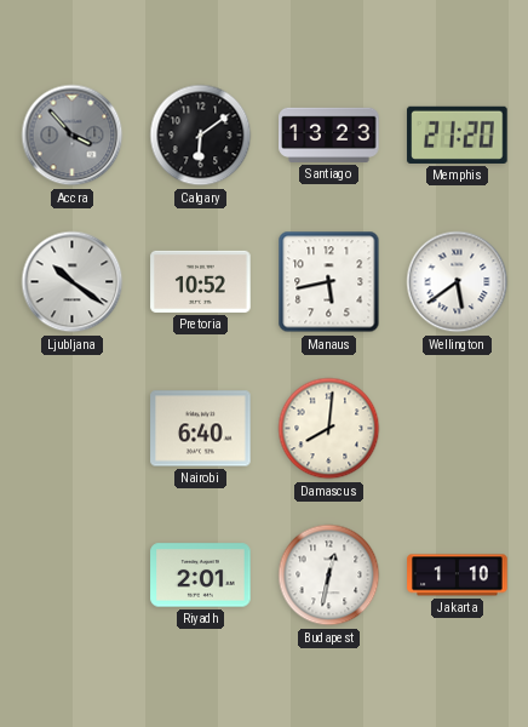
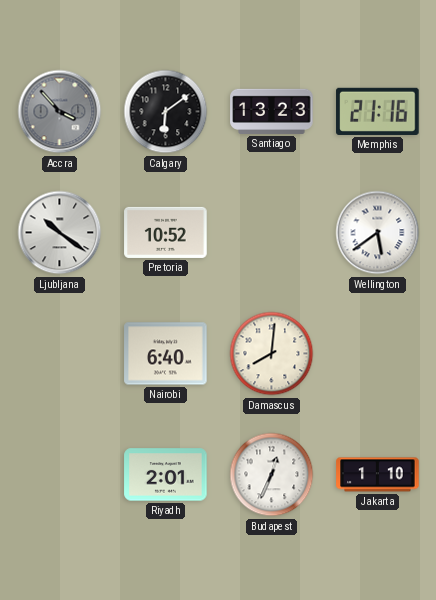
Memphis: 21:20 -> 21:16 (378, 111)
Manaus: 5:43 -> none (329, 282)
Budapest: 12:32 -> 12:34 (272, 475)
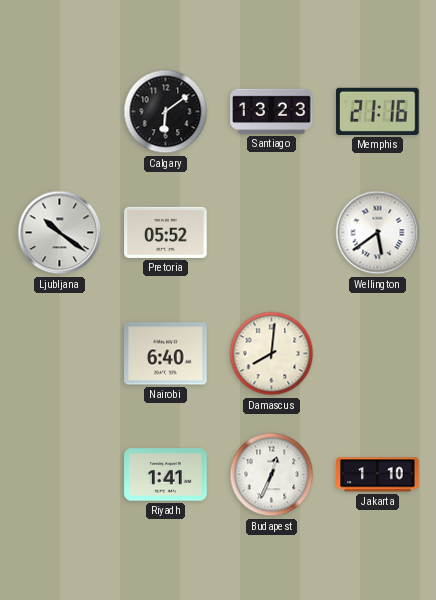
Accra: 3:53 -> none (60, 112)
Pretoria: 10:52 -> 05:52 (166, 232)
Riyadh: 2:01 -> 1:41 (166, 475)
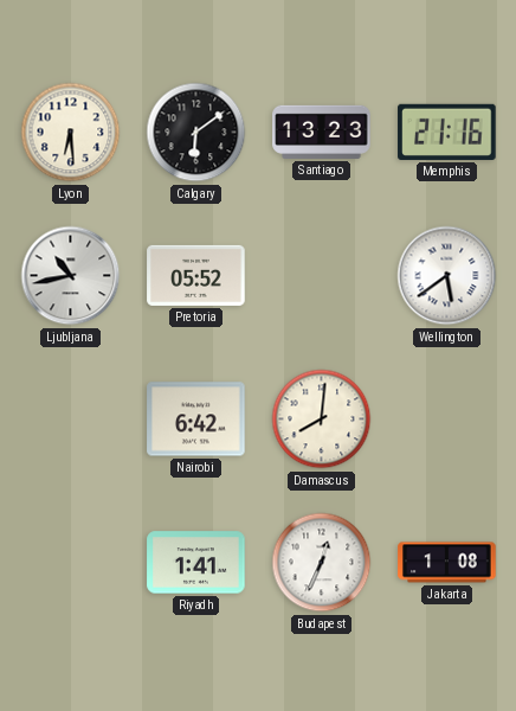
Lyon: none -> 6:29 (71, 133)
Ljubljana: 10:21 -> 10:43 (71, 276)
Nairobi: 6:40 -> 6:42 (196, 419)
Jakarta: 1:10 -> 1:08 (447, 563)
